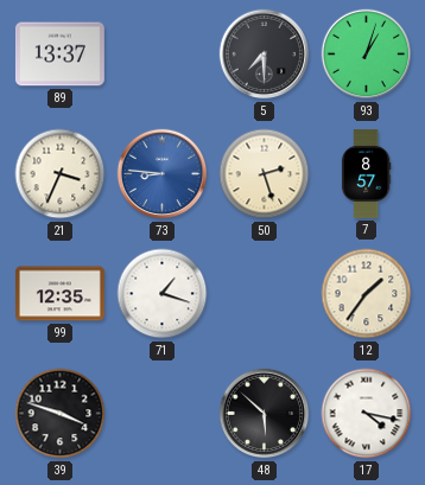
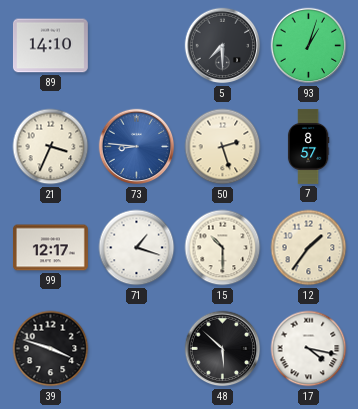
89: 13:37 -> 14:10 (50, 46)
99: 12:35 -> 12:17 (50, 248)
15: none -> 10:30 (223, 248)
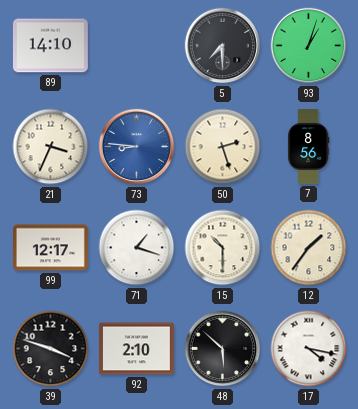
7: 8:57 -> 8:56 (308, 146)
92: none -> 2:10 (136, 349)
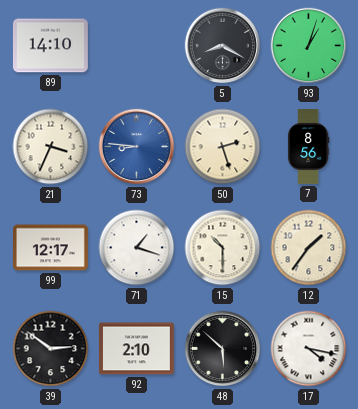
5: 7:30 -> 8:20 (223, 46)
39: 3:48 -> 2:51 (51, 349)
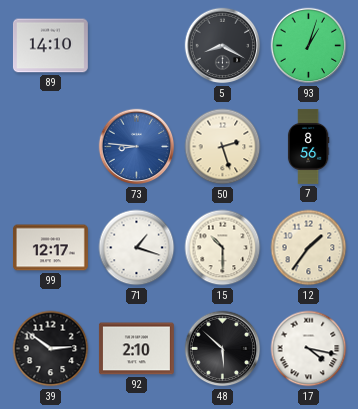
21: 3:34 -> none (51, 147)
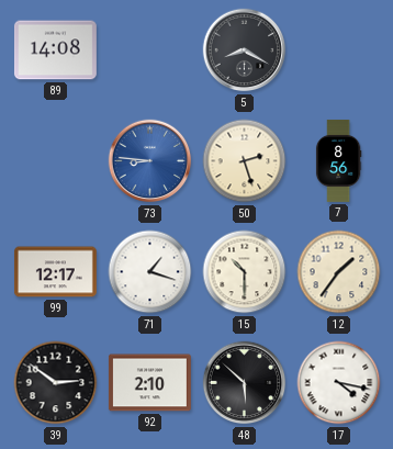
89: 14:10 -> 14:08 (55, 50)
93: 1:03 -> none (309, 46)
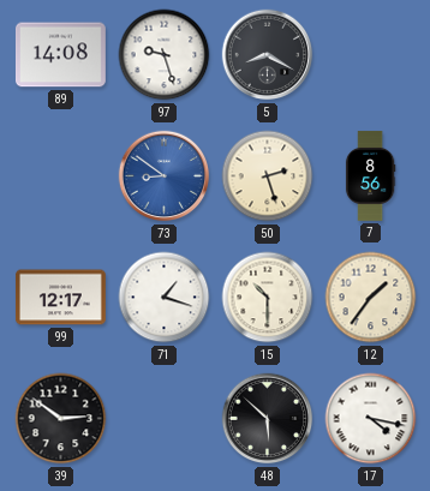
97: none -> 9:27 (165, 55)
73: 8:46 -> 8:51 (165, 176)
92: 2:10 -> none (149, 383)
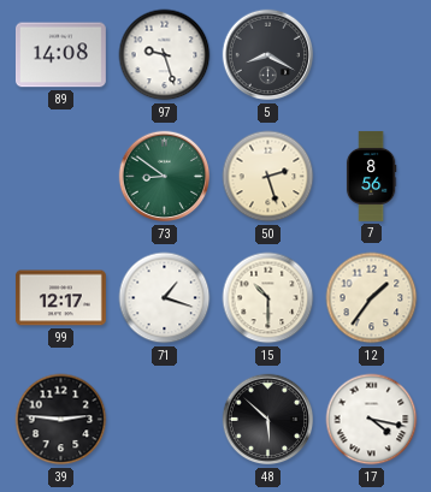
73 dial: blue -> green (165, 177)
39: 2:51 -> 2:46 (61, 420)
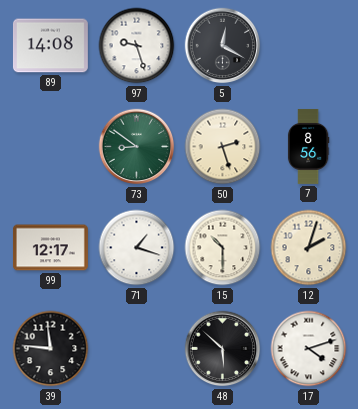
5: 8:20 -> 12:20 (223, 46)
12: 1:36 -> 2:03 (309, 248)
39: 2:46 -> 11:46 (51, 349)
17: 4:17 -> 4:12 (309, 349)
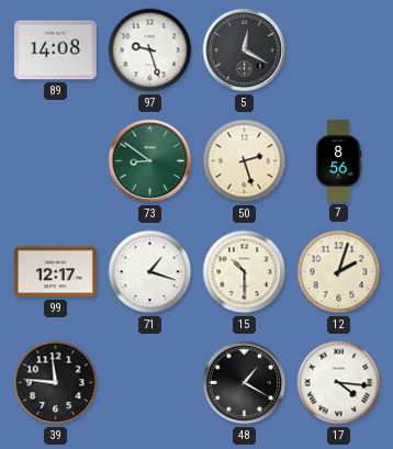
48: 5:52 -> 1:20 (245, 383)
17: 4:12 -> 4:16 (339, 383)
